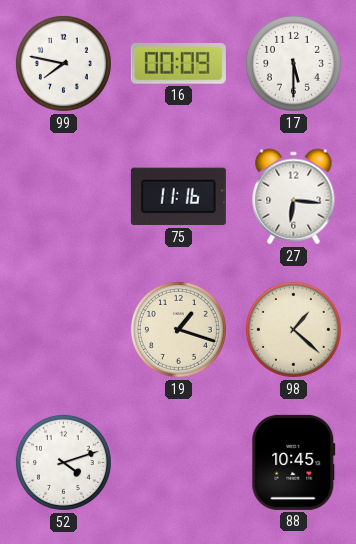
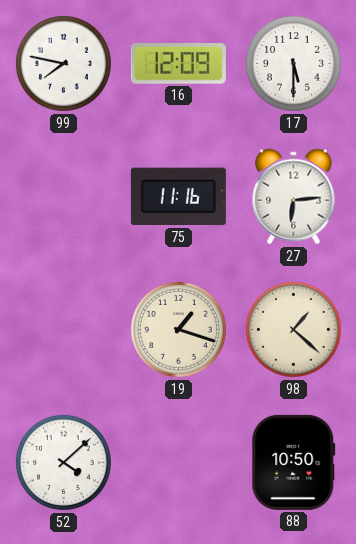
16: 00:09 -> 12:09 (178, 64)
27: 6:16 -> 6:14 (294, 197)
52: 4:12 -> 4:08 (63, 462)
88: 10:45 -> 10:50 (294, 462)
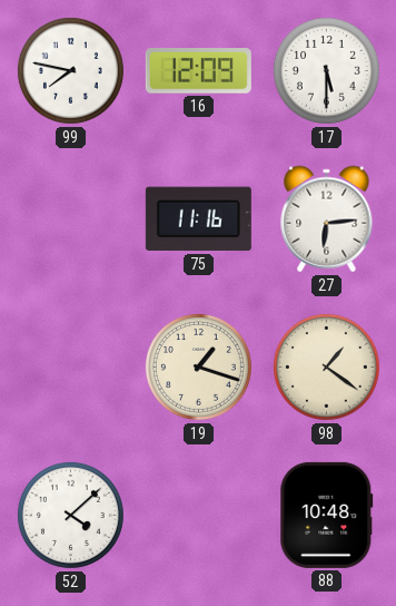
98: 1:22 -> 1:21 (326, 366)
88: 10:50 -> 10:48 (327, 515)
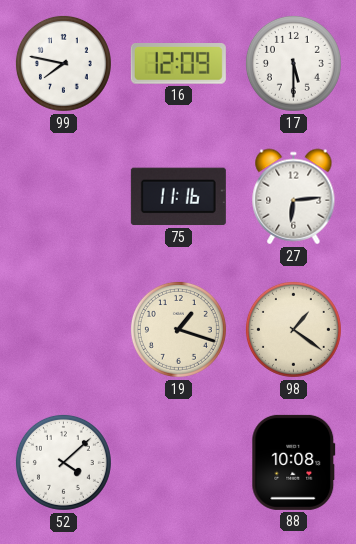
88: 10:48 -> 10:08 (294, 462)
